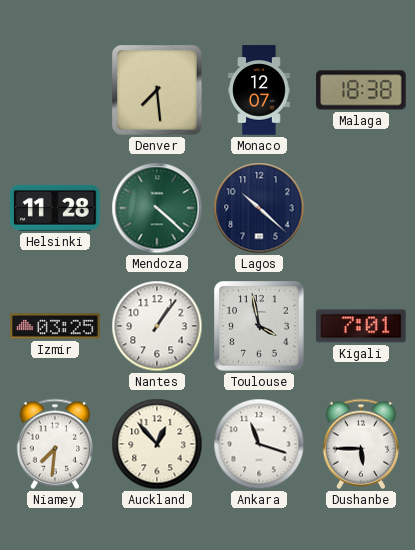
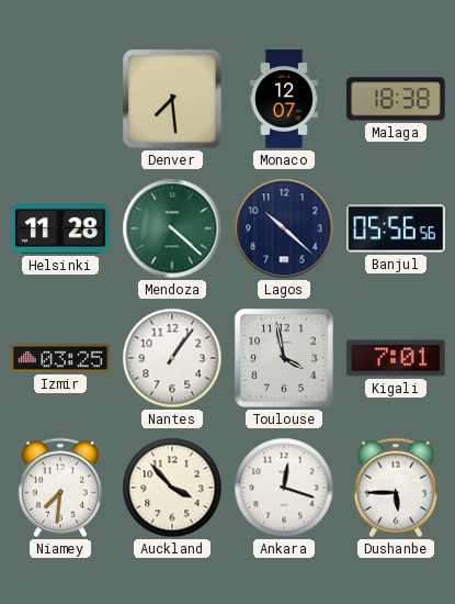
Banjul: none -> 05:56 (396, 228)
Auckland: 12:53 -> 3:53 (172, 488)
Ankara: 11:18 -> 12:18 (284, 488)
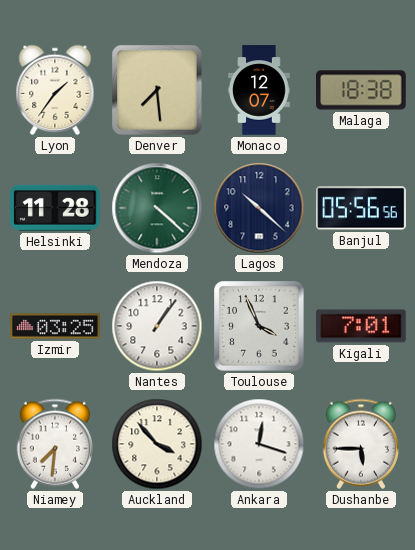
Lyon: none -> 1:36 (55, 90)
Toulouse: 3:58 -> 3:56 (259, 326)
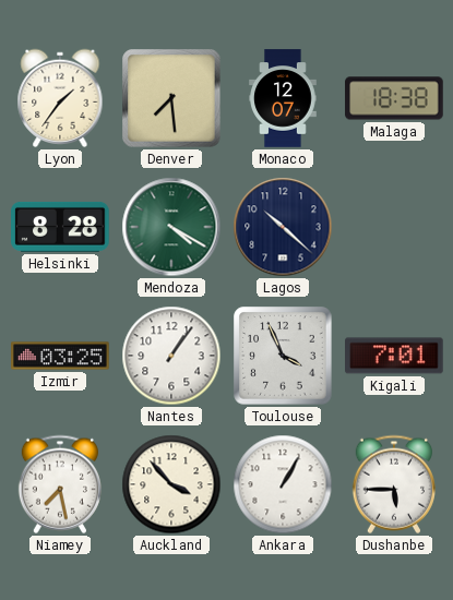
Helsinki: 11:28 -> 8:28 (60, 227)
Mendoza: 4:22 -> 4:20 (171, 227)
Banjul: 05:56 -> none (361, 208)
Niamey: 7:31 -> 7:28 (60, 484)
Ankara: 12:18 -> 1:05 (283, 484)
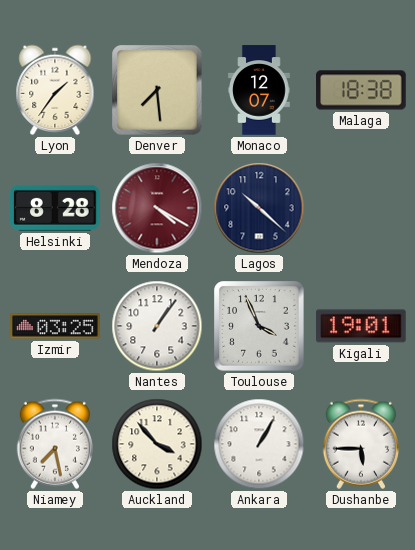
Mendoza dial: green -> burgundy (157, 208)
Kigali: 7:01 -> 19:01 (361, 326)
